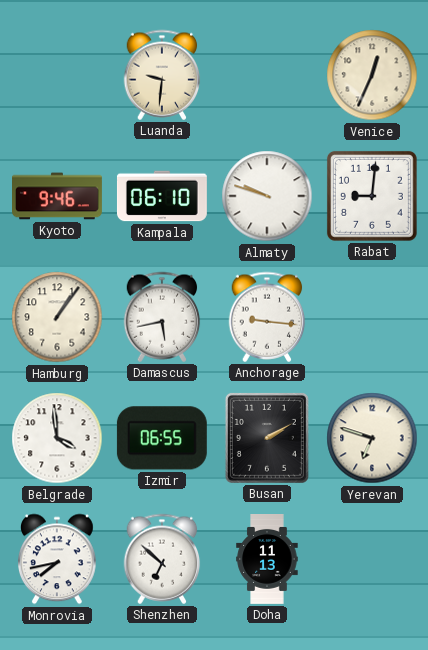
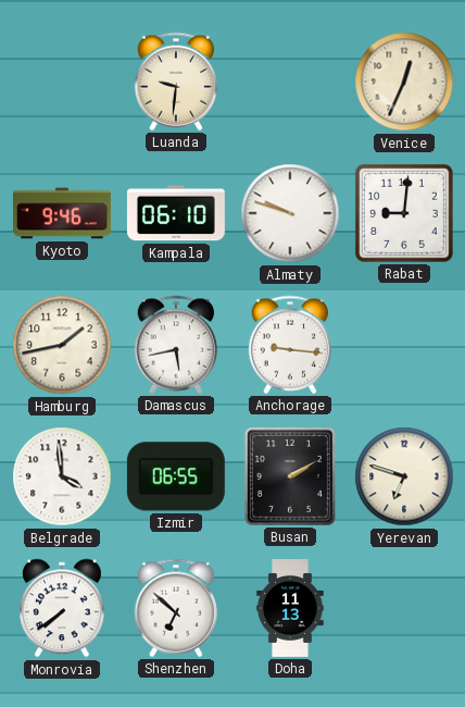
Hamburg: 1:06 -> 1:43 (62, 345)
Monrovia: 7:43 -> 7:39 (63, 608)
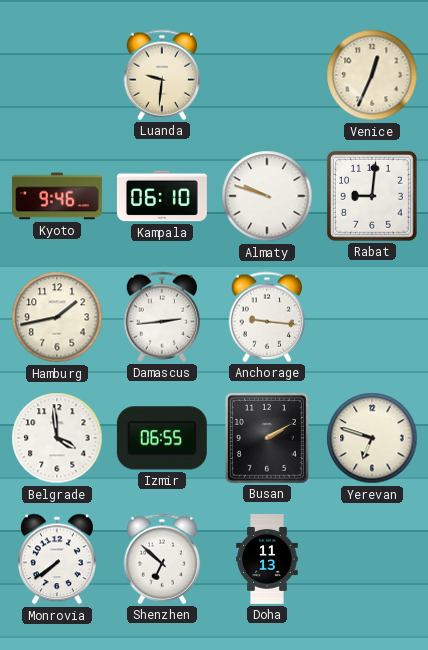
Damascus: 5:43 -> 2:44 (162, 317)
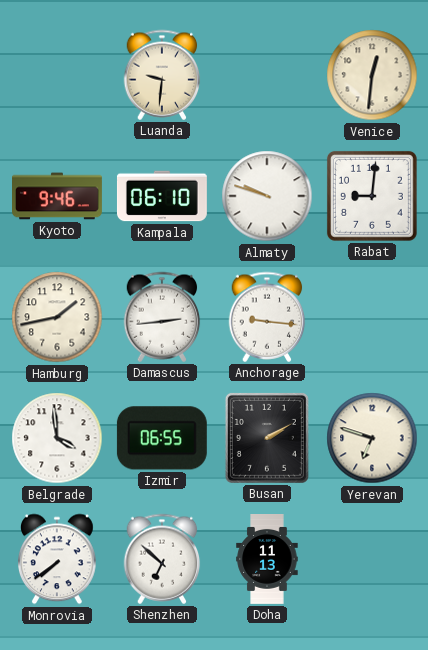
Venice: 12:34 -> 12:31 (372, 75)
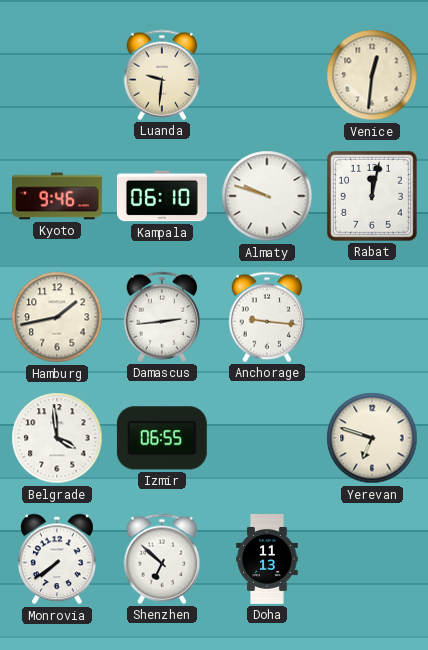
Rabat: 9:01 -> 12:02 (372, 196)
Busan: 2:10 -> none (267, 438)
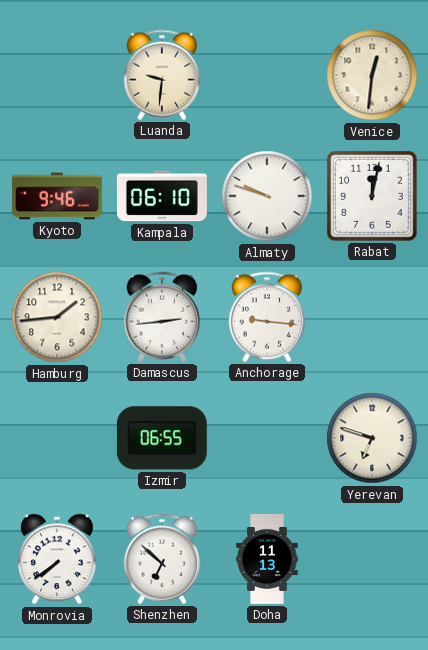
Hamburg: 1:43 -> 1:44 (57, 317)
Belgrade: 3:59 -> none (57, 438)
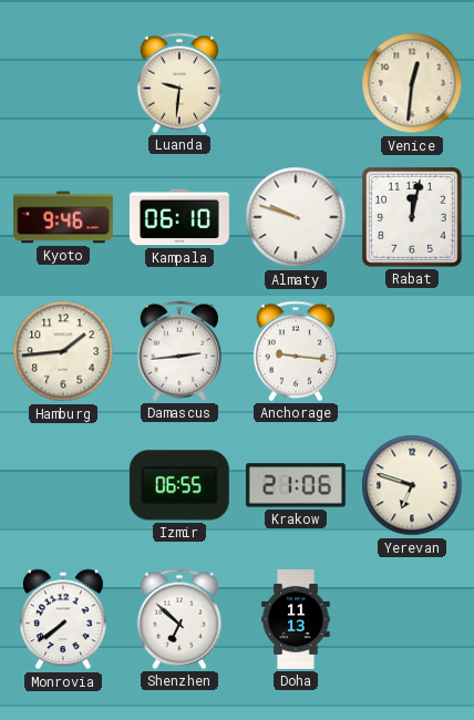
Krakow: none -> 21:06 (296, 485)
